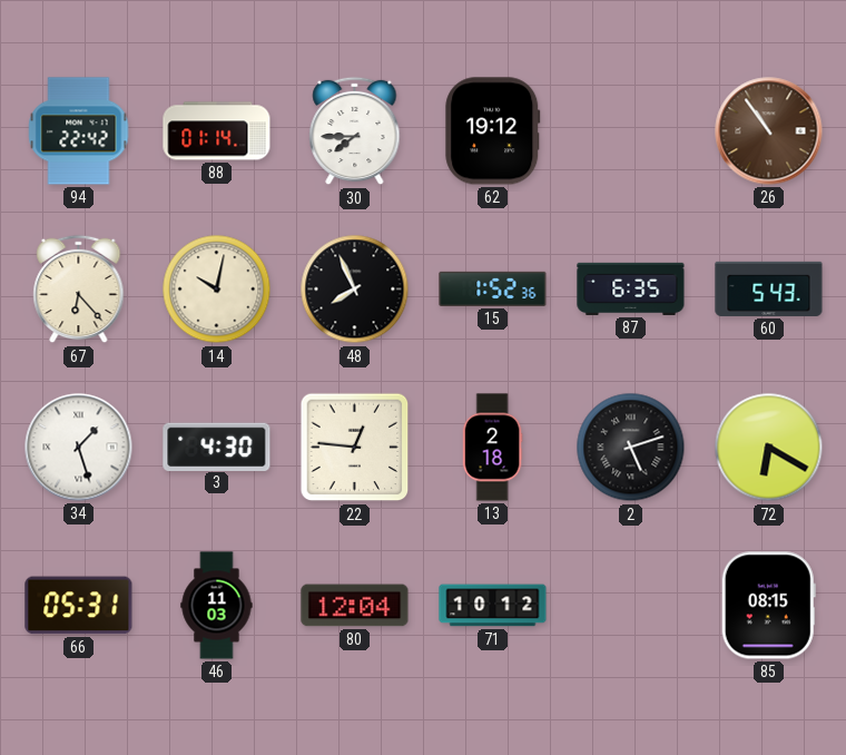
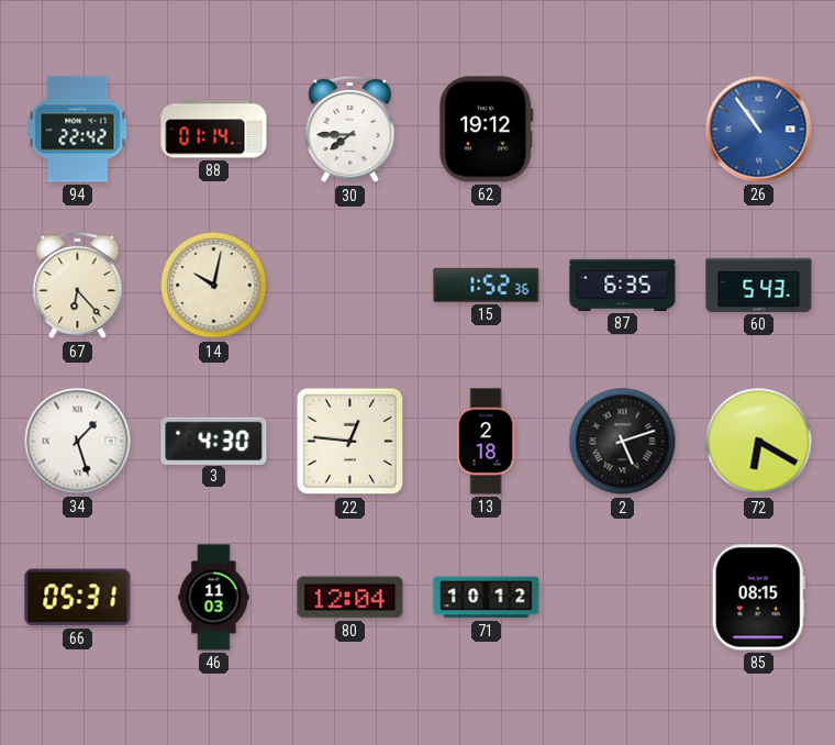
26 dial: brown -> blue (759, 130)
48: 7:56 -> none (355, 290)
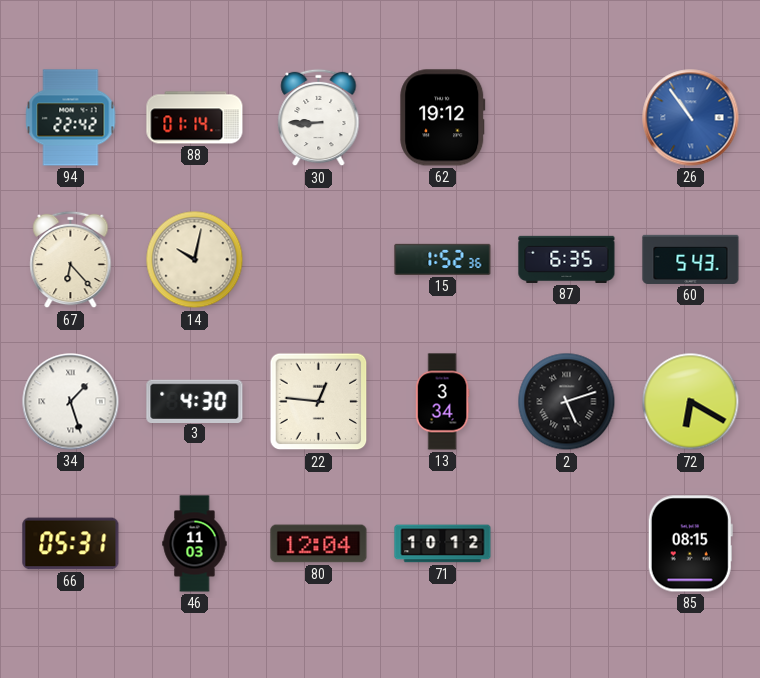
30: 7:45 -> 8:45 (319, 118)
13: 2:18 -> 3:34 (442, 402)
